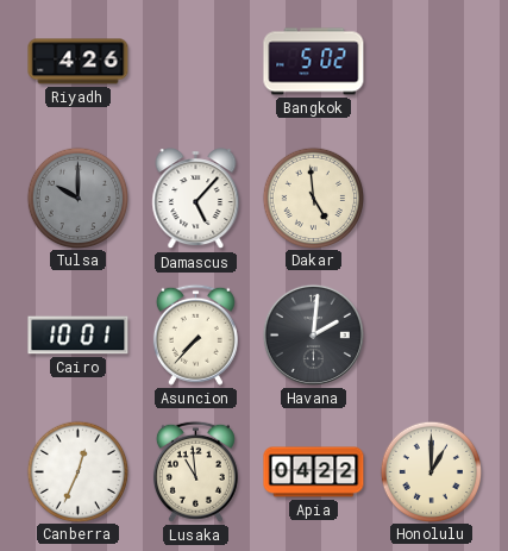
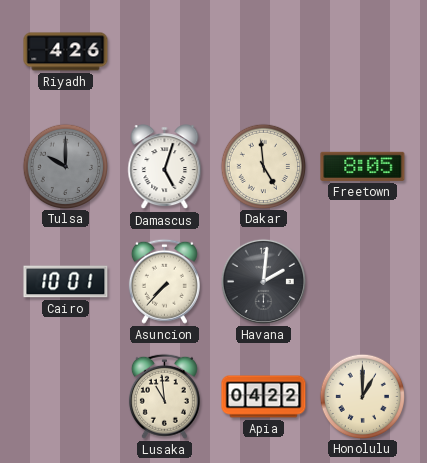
Bangkok: 5:02 -> none (314, 62)
Damascus: 5:07 -> 5:03 (165, 167)
Freetown: none -> 8:05 (363, 166)
Canberra: 12:34 -> none (77, 471)
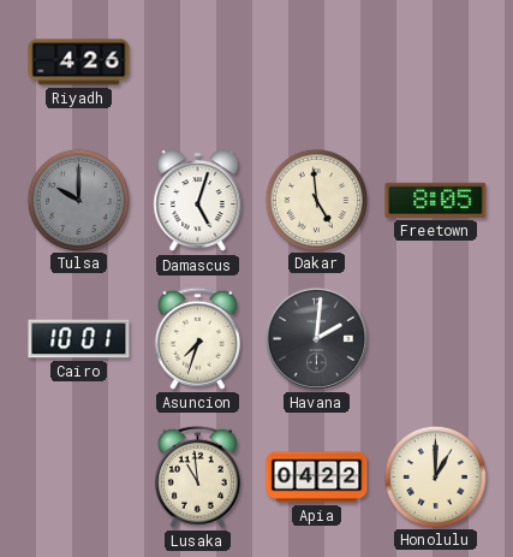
Asuncion: 7:37 -> 7:33 (197, 338)
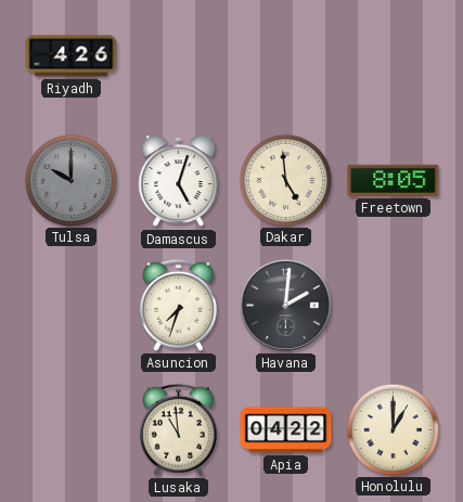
Cairo: 10:01 -> none (79, 339)
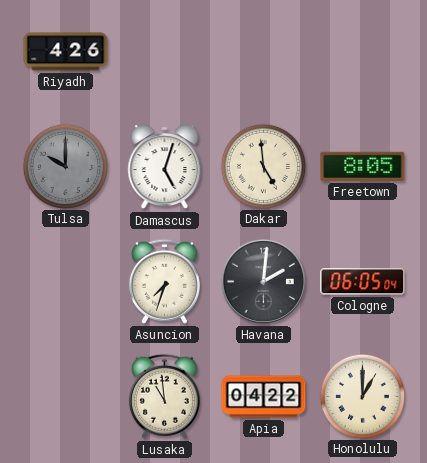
Cologne: none -> 06:05 (363, 282)
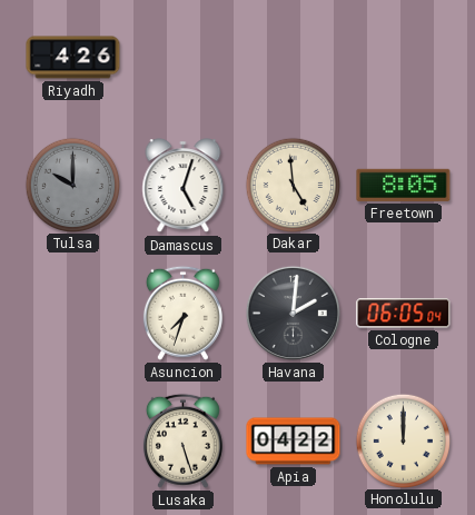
Lusaka: 10:59 -> 5:27 (182, 440)
Honolulu: 1:00 -> 12:00 (403, 440)
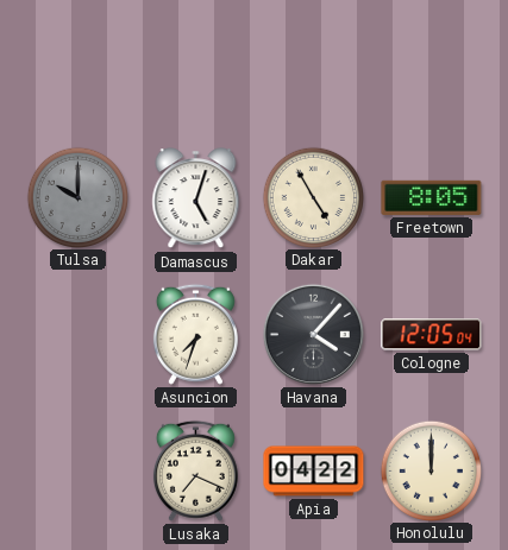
Riyadh: 4:26 -> none (73, 58)
Dakar: 4:59 -> 4:55 (313, 197)
Havana: 2:01 -> 4:07 (313, 334)
Cologne: 06:05 -> 12:05 (432, 335)
Lusaka: 5:27 -> 7:19 (195, 470)
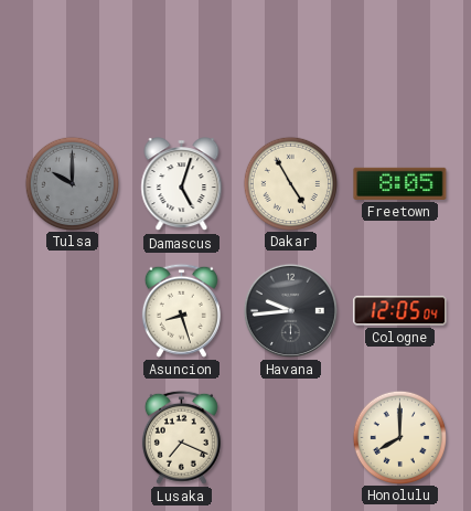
Asuncion: 7:33 -> 8:27 (181, 310)
Havana: 4:07 -> 9:44 (290, 310)
Apia: 04:22 -> none (314, 472)
Honolulu: 12:00 -> 8:00 (399, 437)
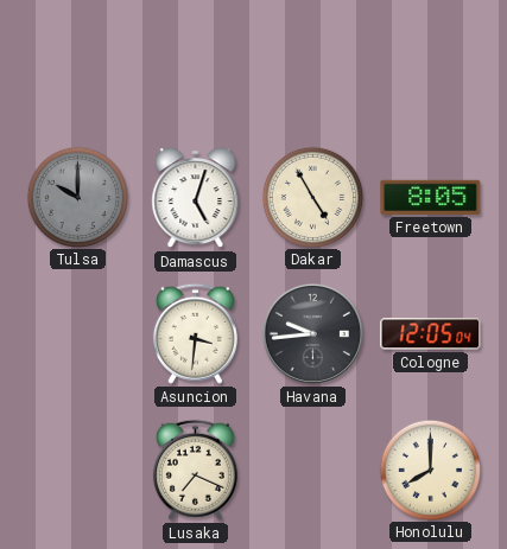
Asuncion: 8:27 -> 3:31 (195, 333)
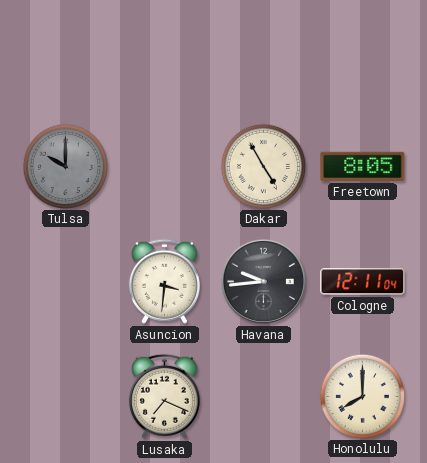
Damascus: 5:03 -> none (196, 198)
Cologne: 12:05 -> 12:11 (363, 282)
